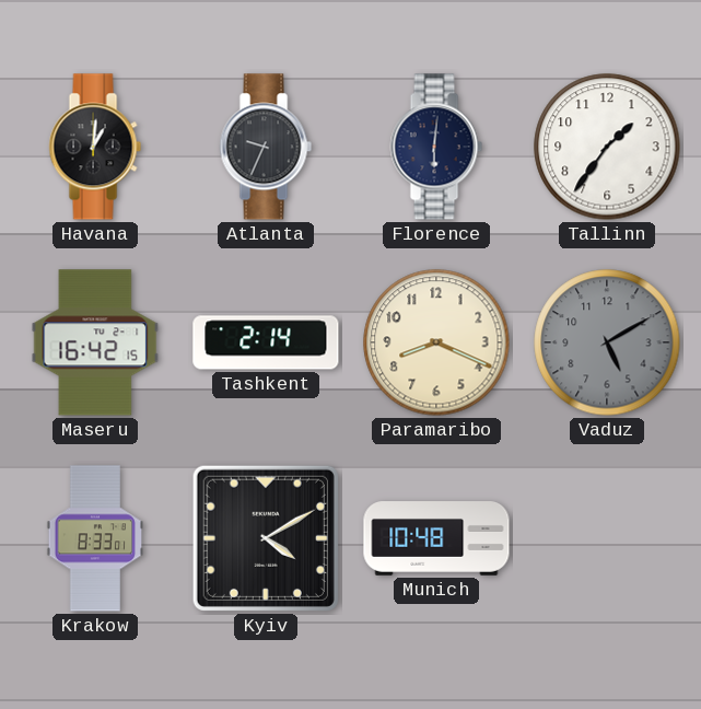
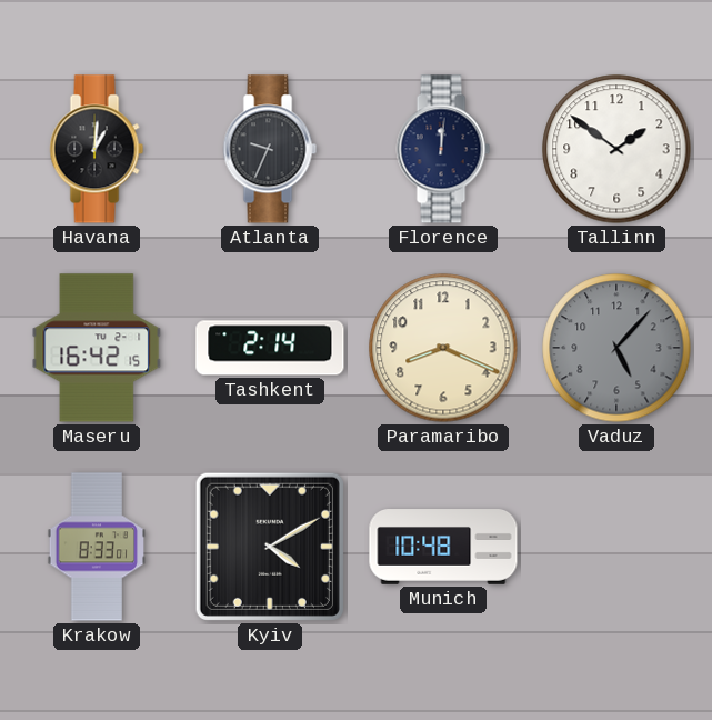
Florence: 6:01 -> 12:01 (443, 149)
Tallinn: 1:36 -> 1:51 (616, 149)
Vaduz: 5:10 -> 5:07 (616, 348)
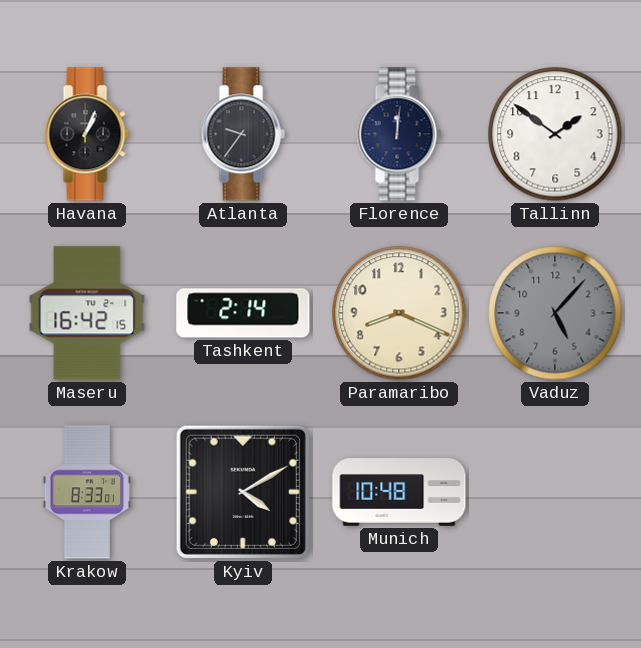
Havana: 1:01 -> 1:04 (87, 134)
Atlanta: 9:34 -> 9:36 (243, 134)
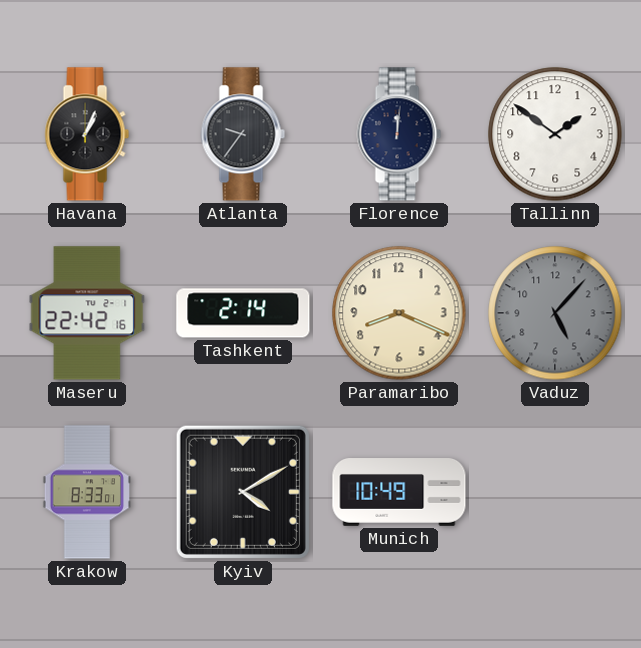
Maseru: 16:42 -> 22:42 (87, 313)
Munich: 10:48 -> 10:49 (399, 492)
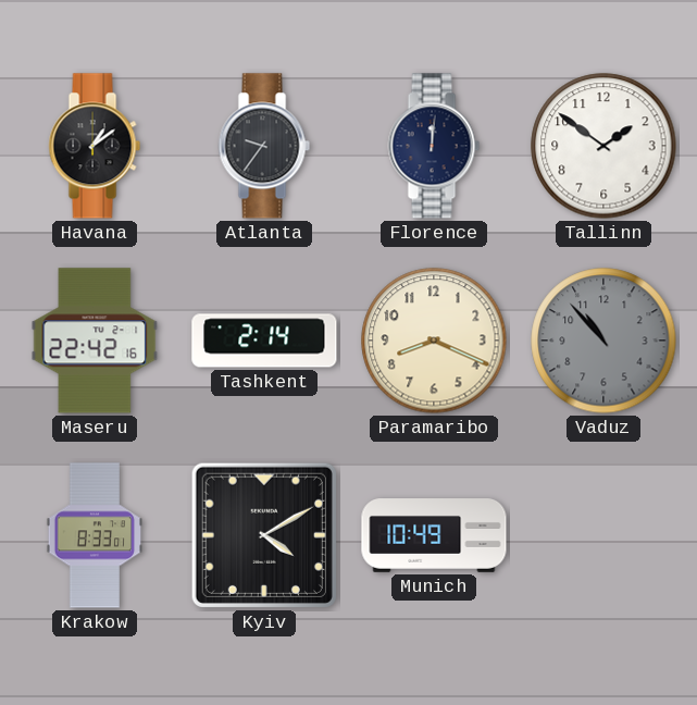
Havana: 1:04 -> 1:09 (95, 146)
Vaduz: 5:07 -> 10:53 (603, 341)
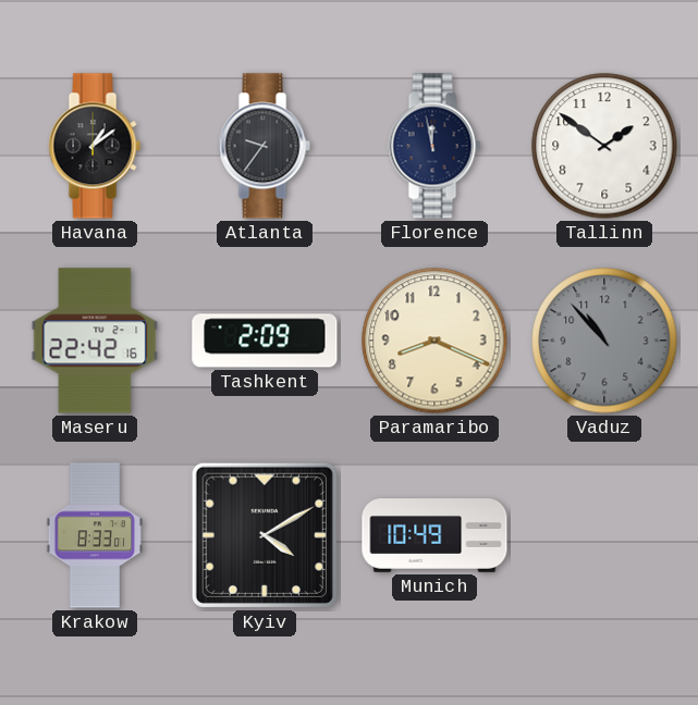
Florence: 12:01 -> 11:58 (434, 146)
Tashkent: 2:14 -> 2:09 (265, 341)
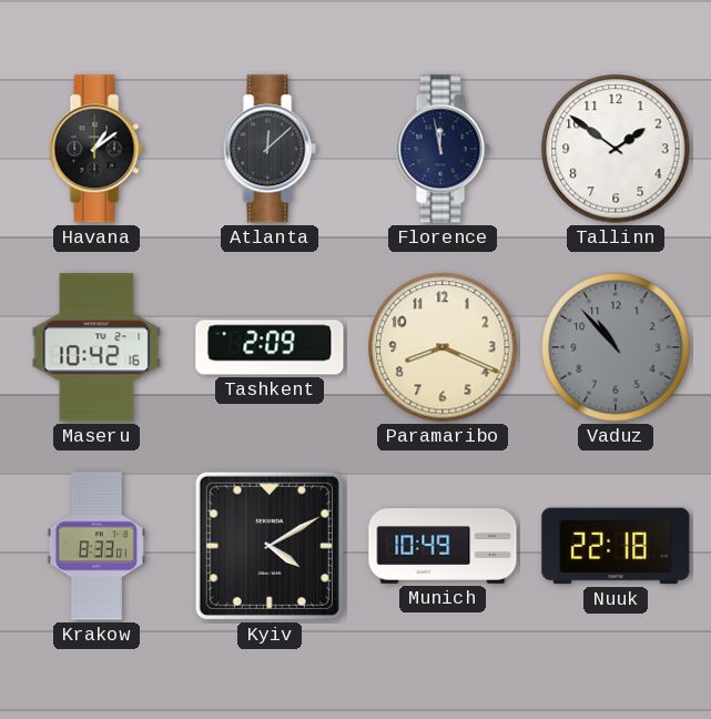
Atlanta: 9:36 -> 12:08 (270, 149)
Maseru: 22:42 -> 10:42 (97, 347)
Nuuk: none -> 22:18 (616, 546)
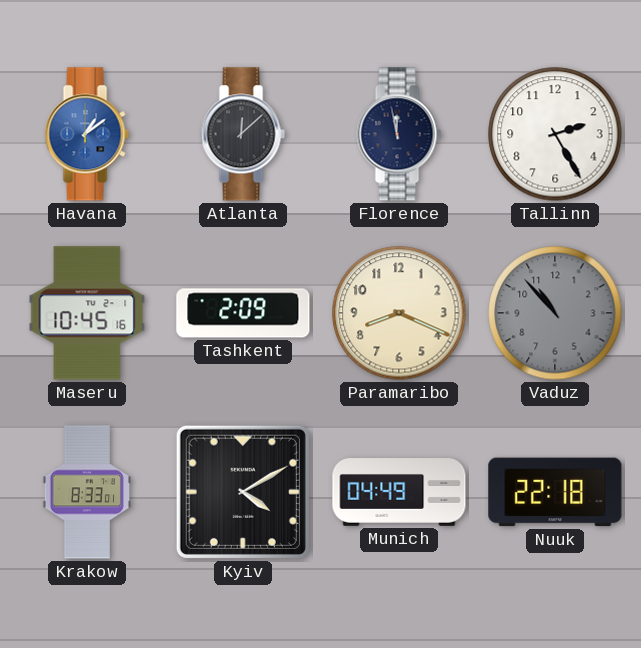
Havana dial: black -> blue (87, 134)
Tallinn: 1:51 -> 2:25 (555, 134)
Maseru: 10:42 -> 10:45 (87, 313)
Munich: 10:49 -> 04:49 (399, 492)
